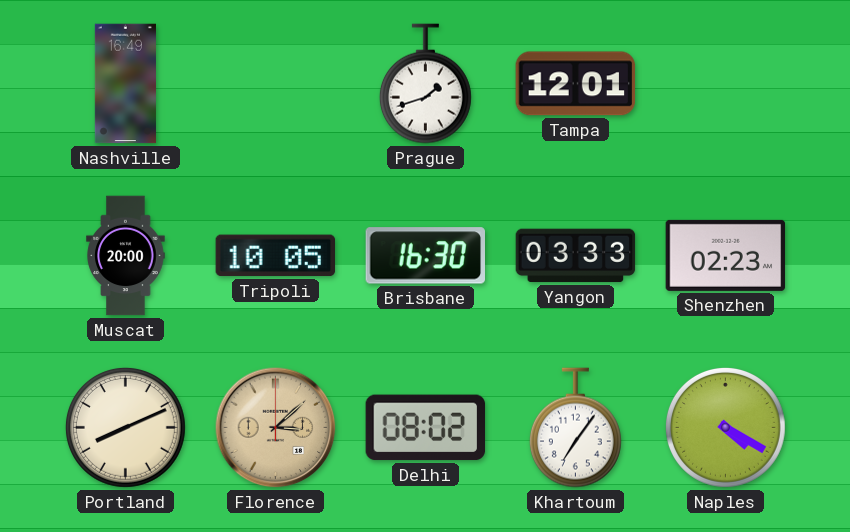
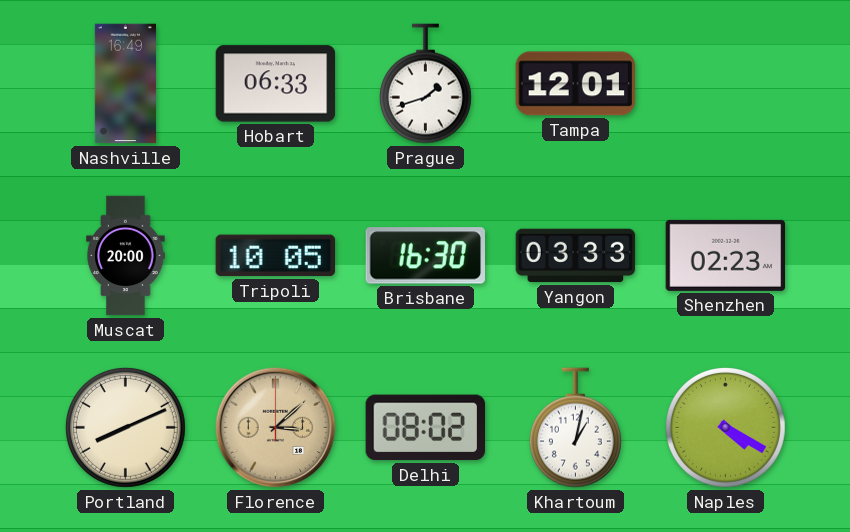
Hobart: none -> 06:33 (276, 84)
Khartoum: 7:06 -> 1:02 (575, 428)
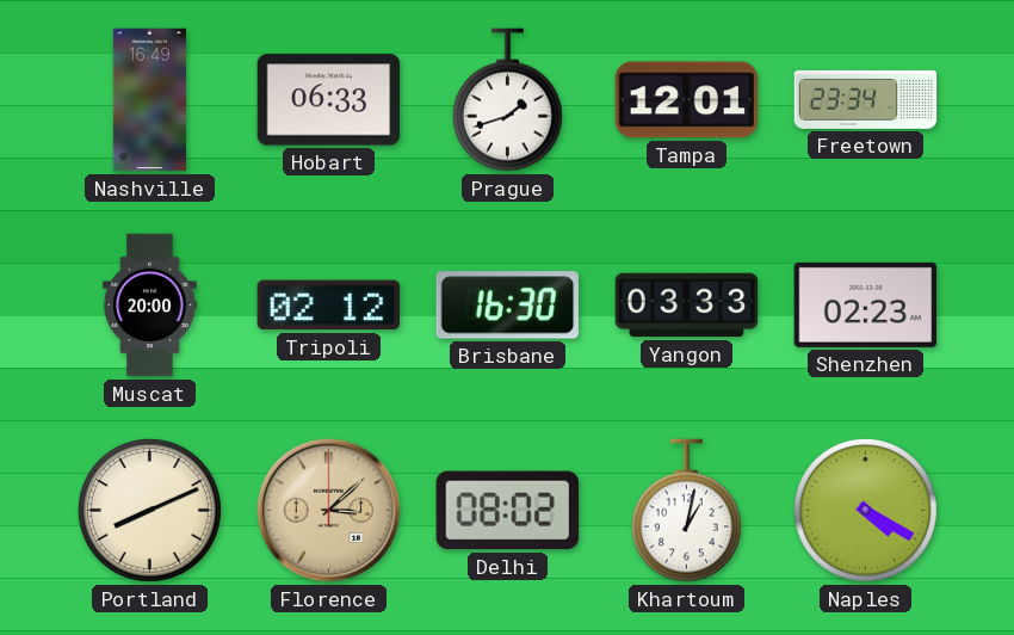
Freetown: none -> 23:34 (866, 99)
Tripoli: 10:05 -> 02:12 (329, 306)
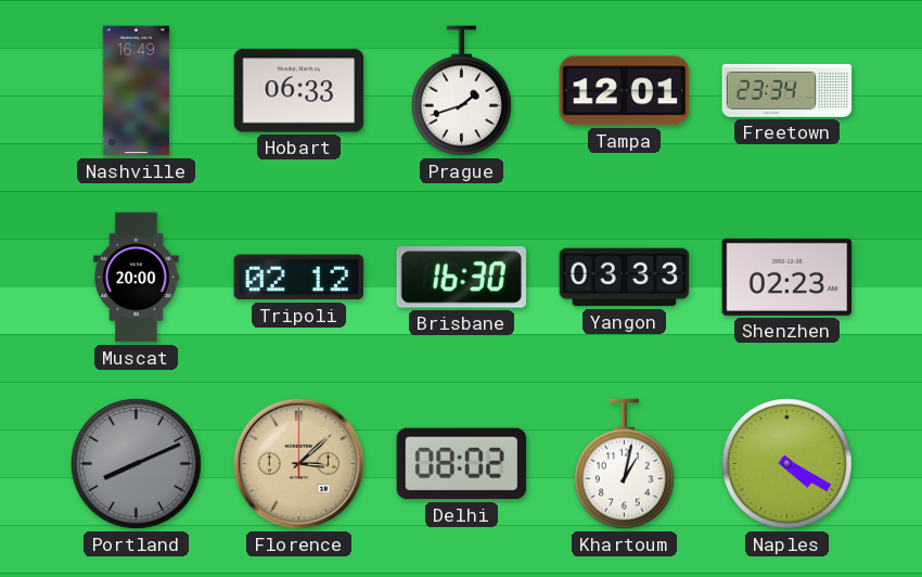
Portland dial: cream -> grey (136, 463)
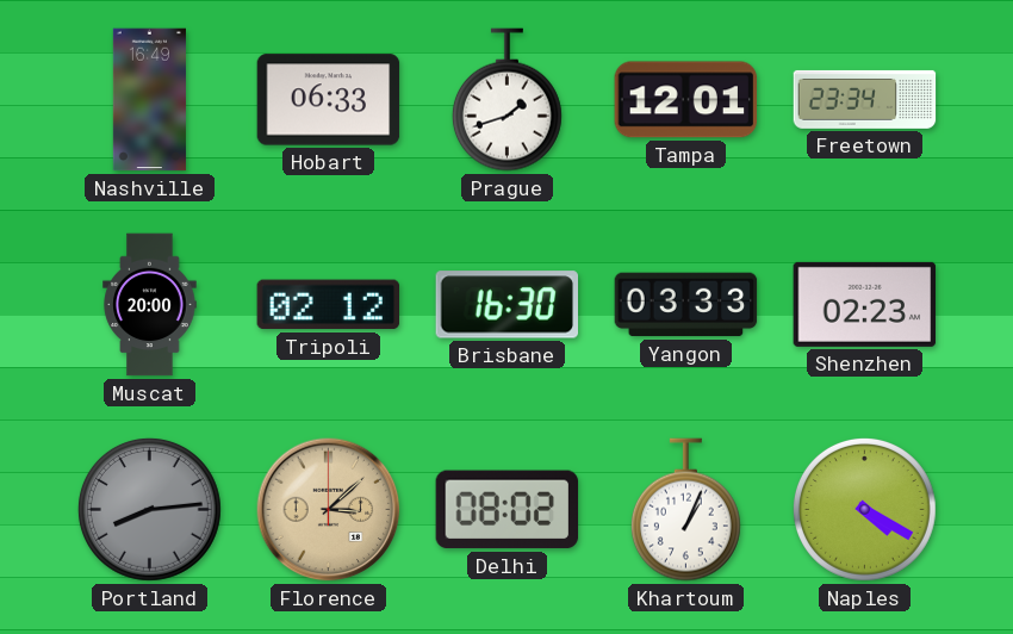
Portland: 8:11 -> 8:14 (149, 509)
Khartoum: 1:02 -> 1:04 (685, 510)
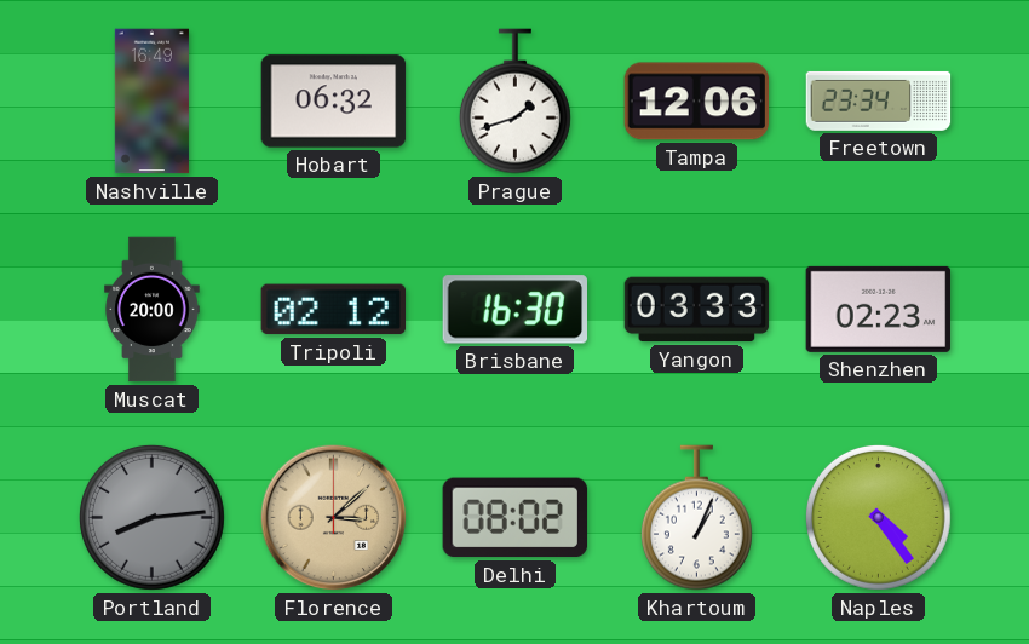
Hobart: 06:33 -> 06:32 (334, 102)
Tampa: 12:01 -> 12:06 (697, 102)
Naples: 4:20 -> 4:24 (878, 517)
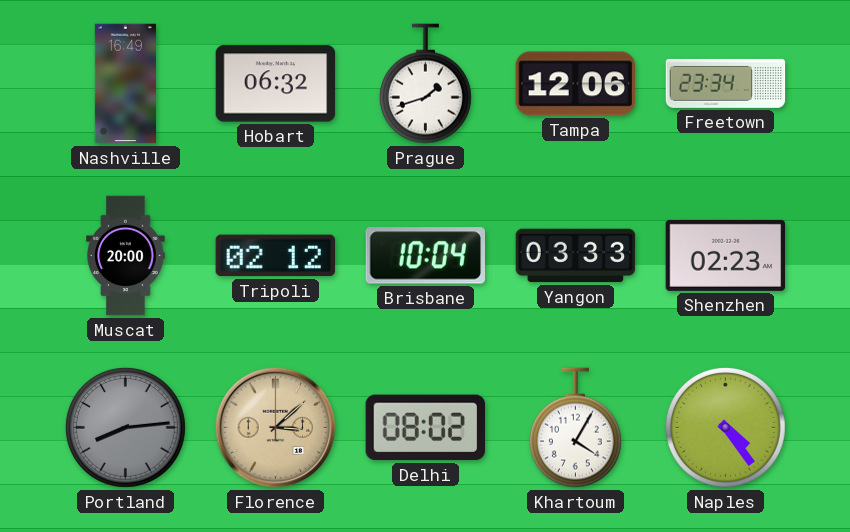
Brisbane: 16:30 -> 10:04 (425, 256)
Khartoum: 1:04 -> 4:05 (575, 428)
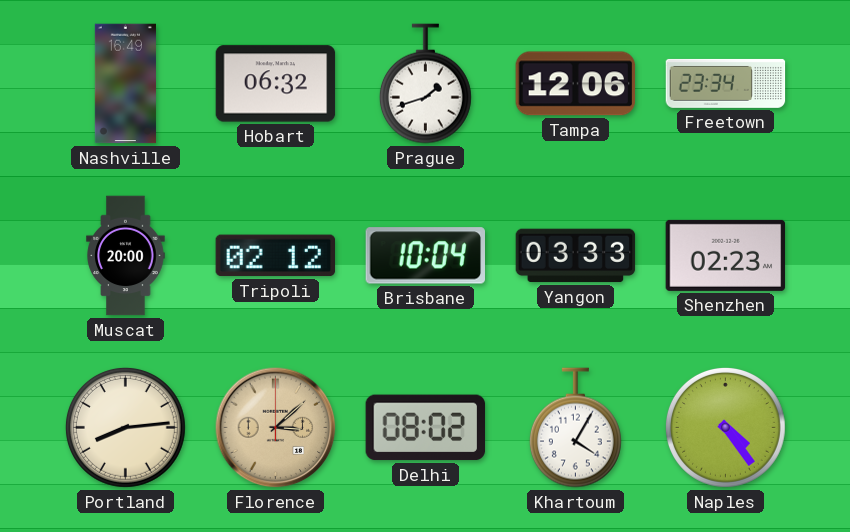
Portland dial: grey -> cream (125, 427)
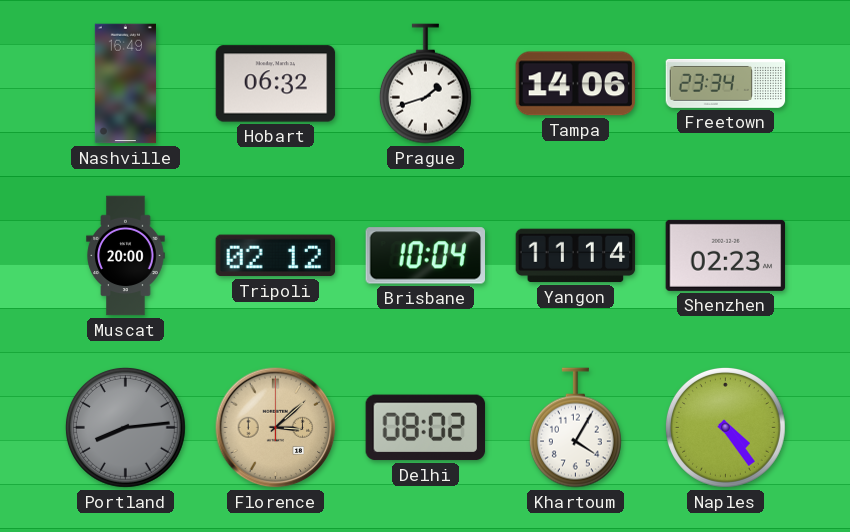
Tampa: 12:06 -> 14:06 (576, 84)
Yangon: 03:33 -> 11:14 (576, 256)
Portland dial: cream -> grey (125, 427)
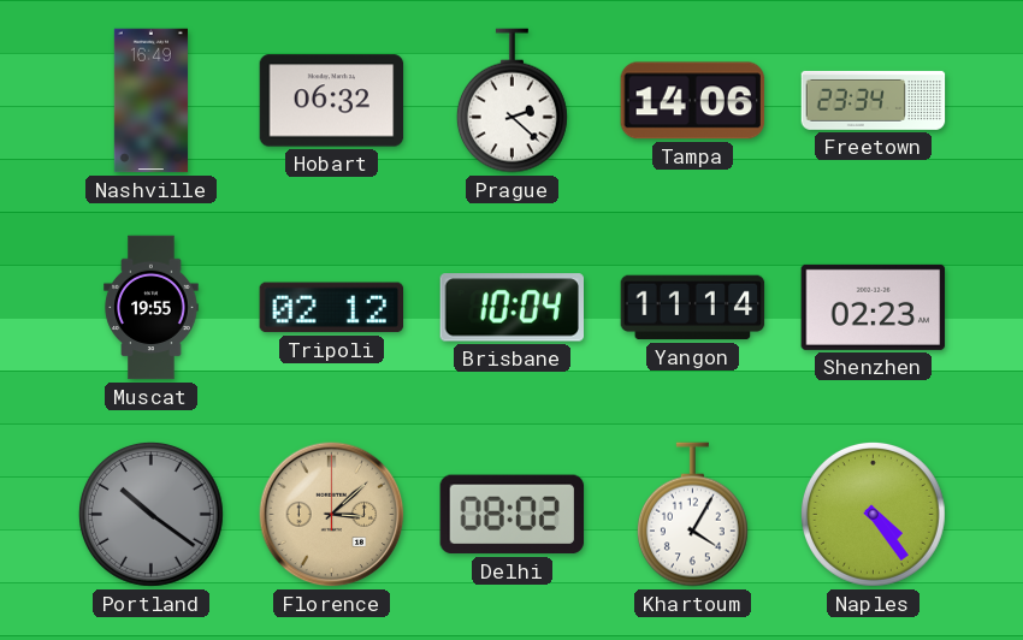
Prague: 1:42 -> 2:22 (512, 101)
Muscat: 20:00 -> 19:55 (152, 308)
Portland: 8:14 -> 10:21 (150, 514)
